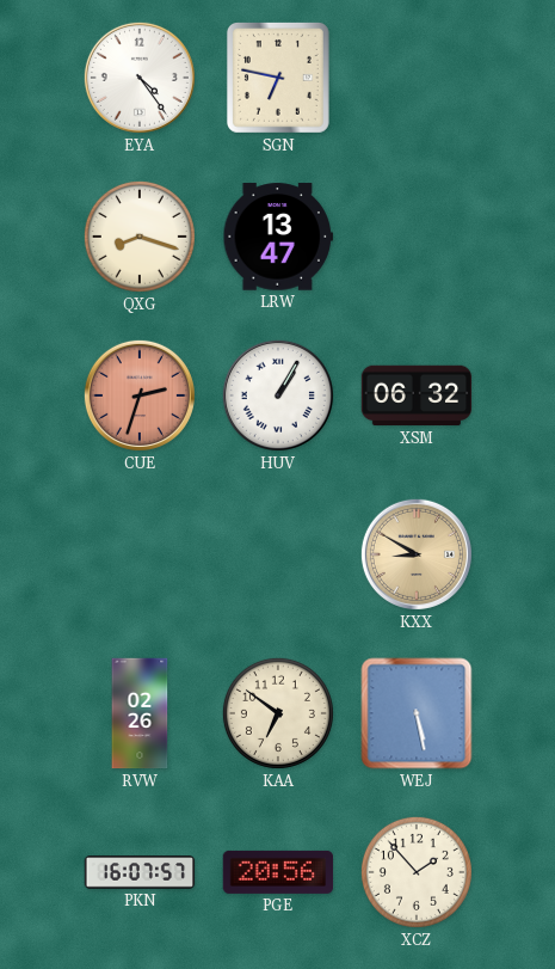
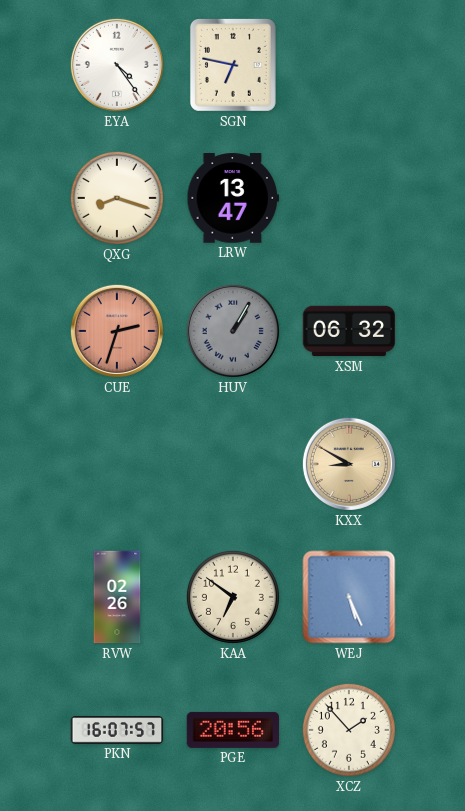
HUV dial: white -> grey (233, 331)
WEJ: 5:28 -> 5:26 (349, 597)
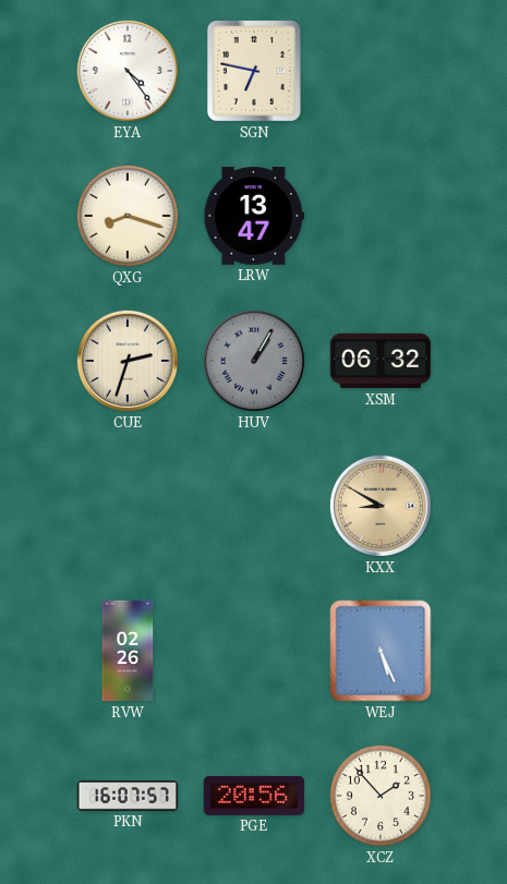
CUE dial: salmon -> cream (128, 361)
KAA: 6:51 -> none (233, 597)
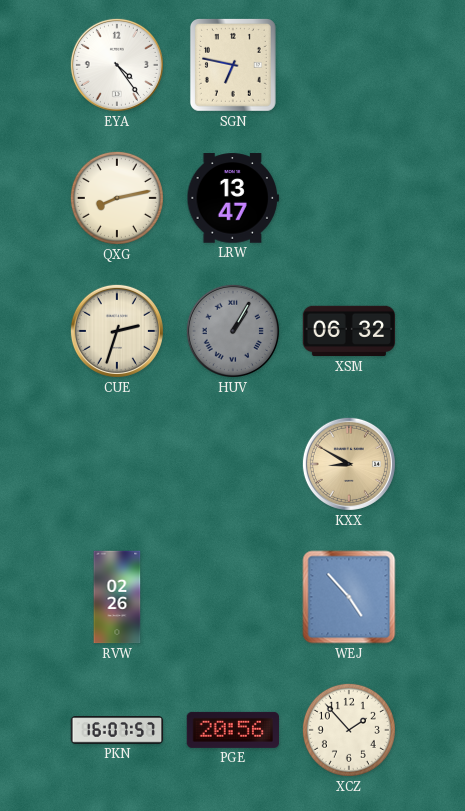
QXG: 8:18 -> 8:13 (117, 198)
WEJ: 5:26 -> 4:53 (349, 597)
